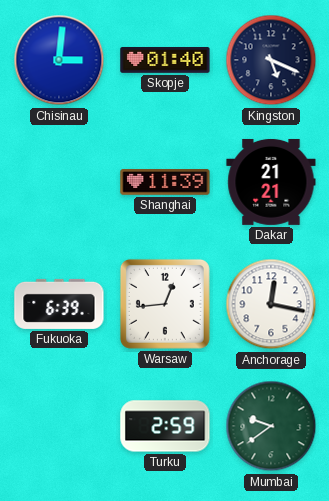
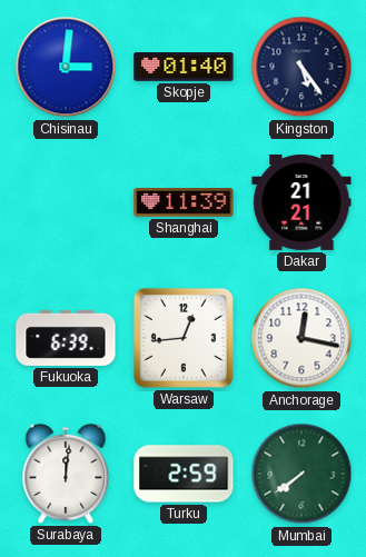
Kingston: 5:19 -> 5:24 (301, 67)
Surabaya: none -> 12:01 (66, 474)
Mumbai: 9:39 -> 7:39 (301, 474)
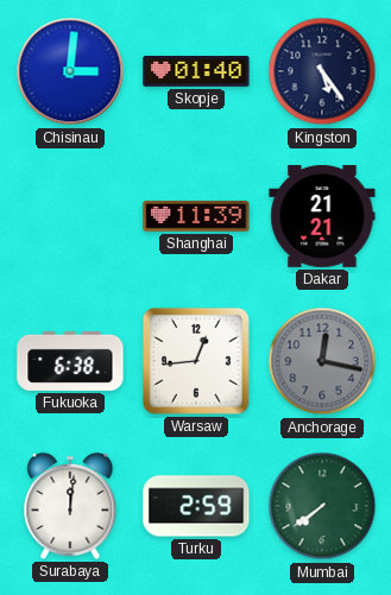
Fukuoka: 6:39 -> 6:38 (70, 361)
Anchorage dial: white -> grey (322, 361)
